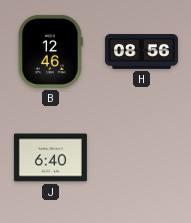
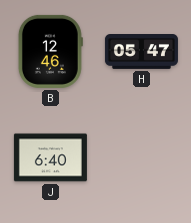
H: 08:56 -> 05:47 (141, 52)
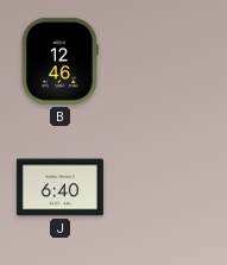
H: 05:47 -> none (141, 52)
